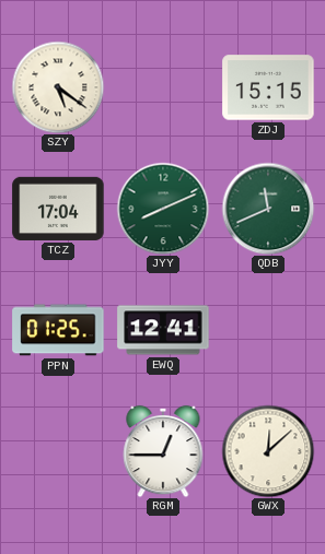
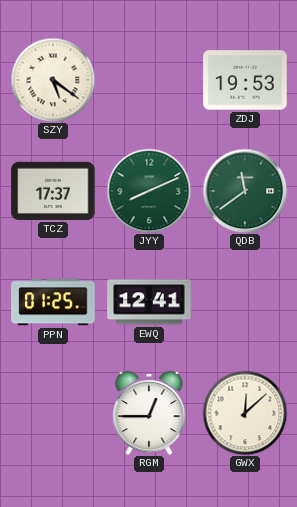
ZDJ: 15:15 -> 19:53 (245, 80)
TCZ: 17:04 -> 17:37 (53, 191)
QDB: 11:41 -> 11:39 (245, 191)
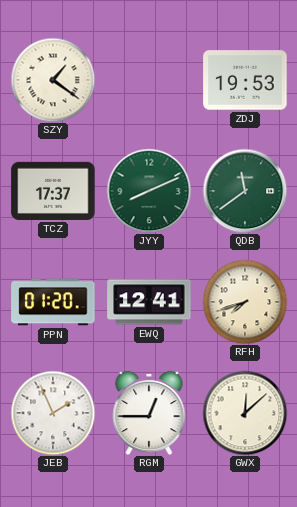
SZY: 5:21 -> 1:21 (53, 80)
PPN: 01:25 -> 01:20 (53, 302)
RFH: none -> 7:42 (245, 302)
JEB: none -> 1:56 (53, 413)
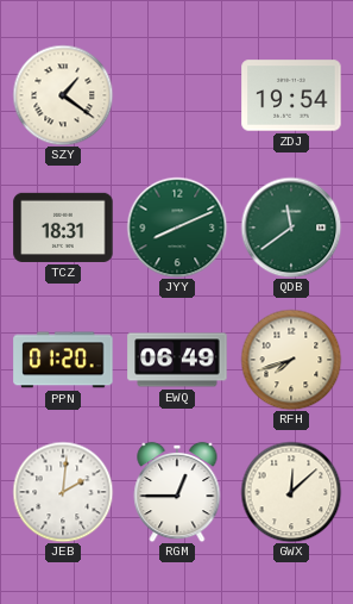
ZDJ: 19:53 -> 19:54 (291, 95)
TCZ: 17:37 -> 18:31 (63, 228)
EWQ: 12:41 -> 06:49 (177, 360)
JEB: 1:56 -> 2:01 (63, 492)
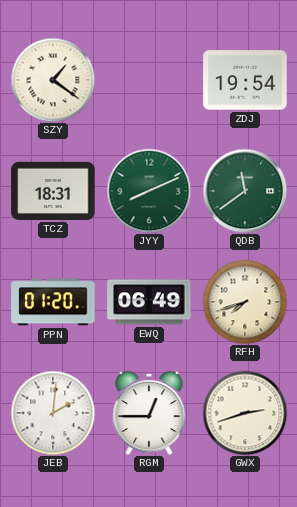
GWX: 12:08 -> 2:42 (245, 413)
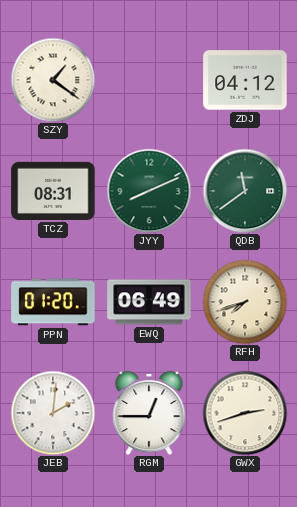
ZDJ: 19:54 -> 04:12 (245, 80)
TCZ: 18:31 -> 08:31 (53, 191)
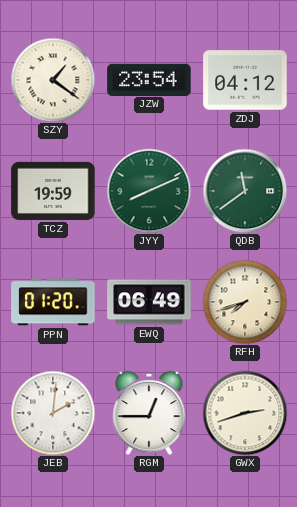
JZW: none -> 23:54 (149, 79)
TCZ: 08:31 -> 19:59 (53, 191)
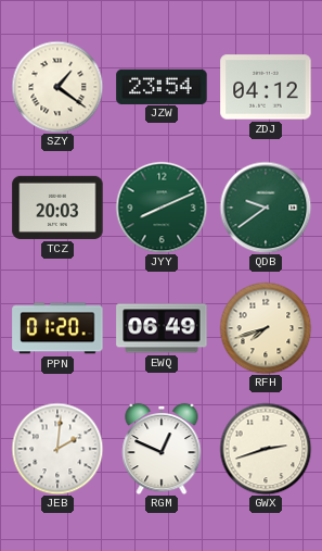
TCZ: 19:59 -> 20:03 (57, 208)
QDB: 11:39 -> 9:39 (266, 208)
RGM: 12:45 -> 12:49 (162, 449)
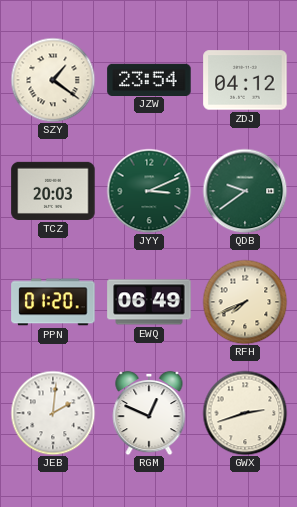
JYY: 8:11 -> 3:11 (149, 191)
RFH: 7:42 -> 7:41 (245, 302)
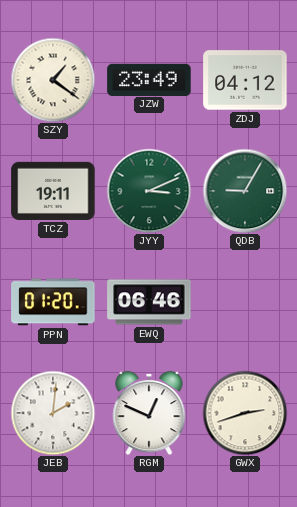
JZW: 23:54 -> 23:49 (149, 79)
TCZ: 20:03 -> 19:11 (53, 191)
QDB: 9:39 -> 9:05 (245, 191)
EWQ: 06:49 -> 06:46 (149, 302)
RFH: 7:41 -> none (245, 302)
